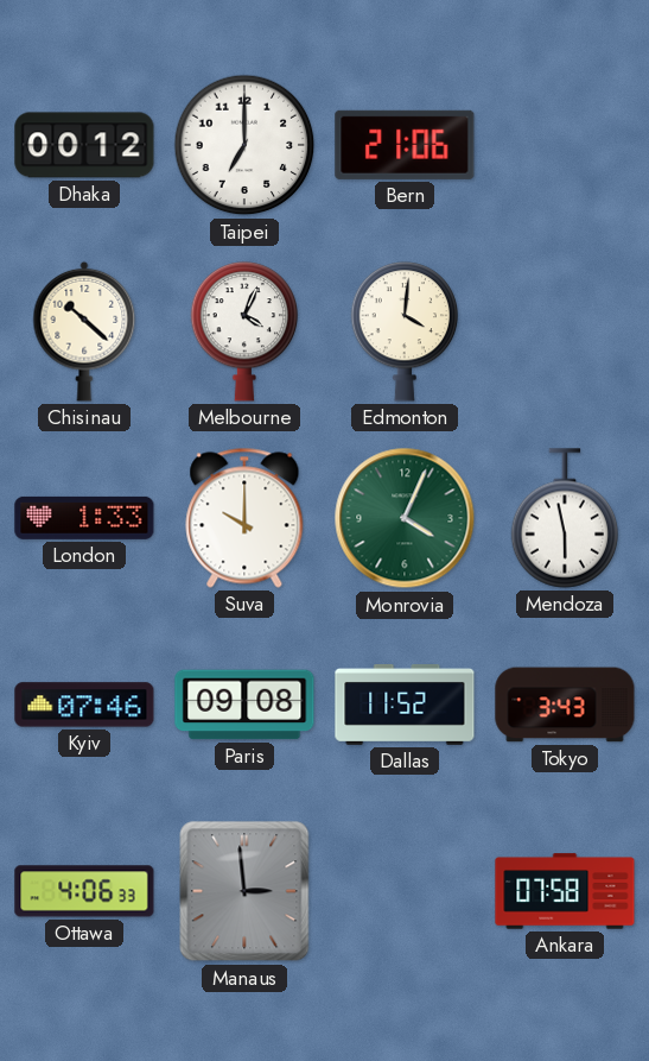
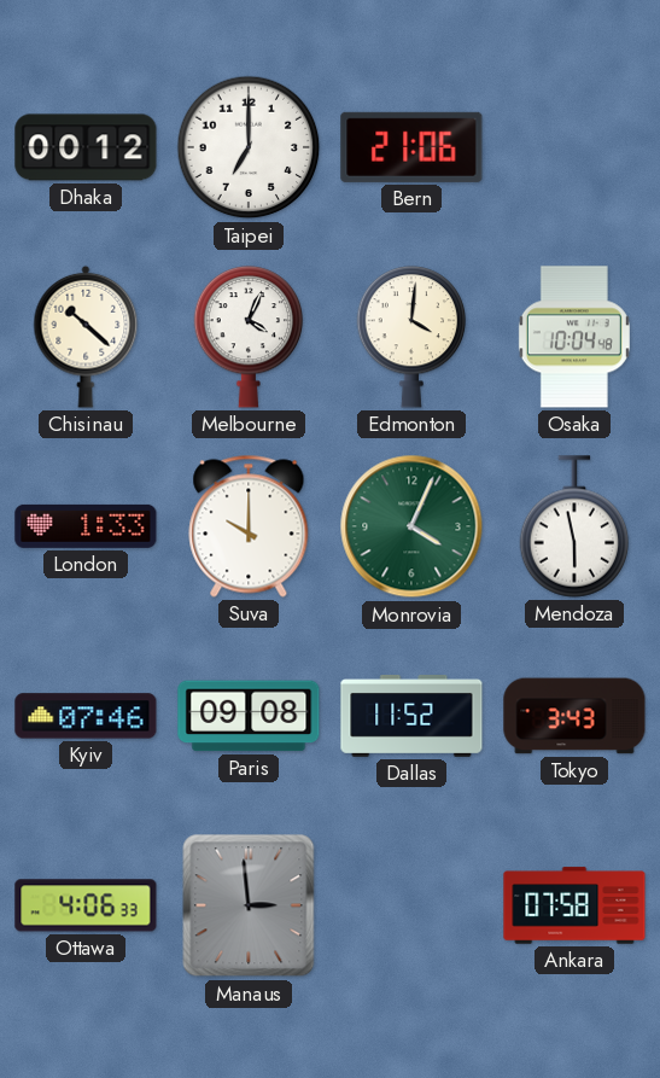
Osaka: none -> 10:04 (574, 337)
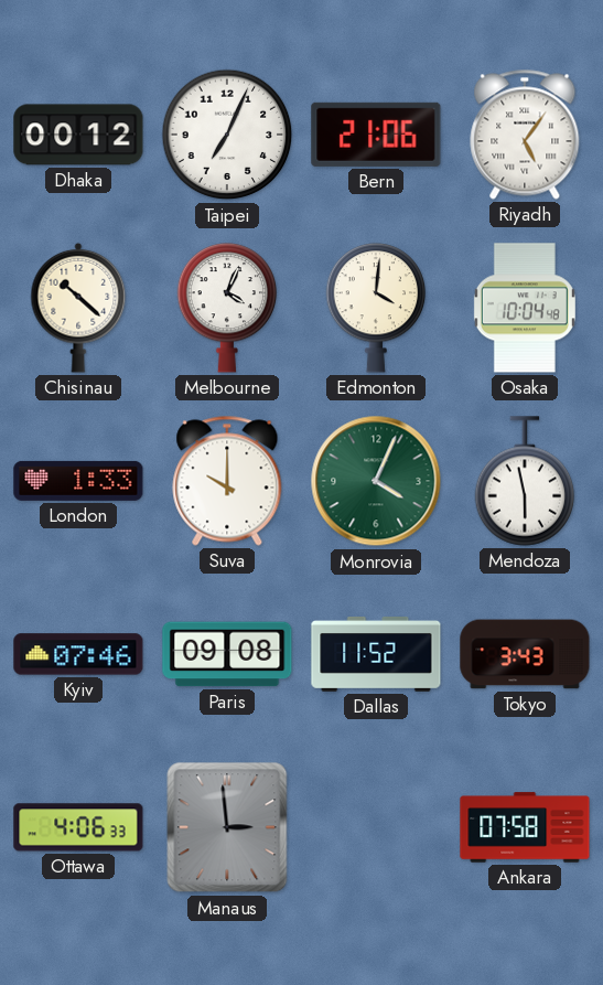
Taipei: 7:00 -> 7:04 (227, 135)
Riyadh: none -> 5:06 (525, 135)
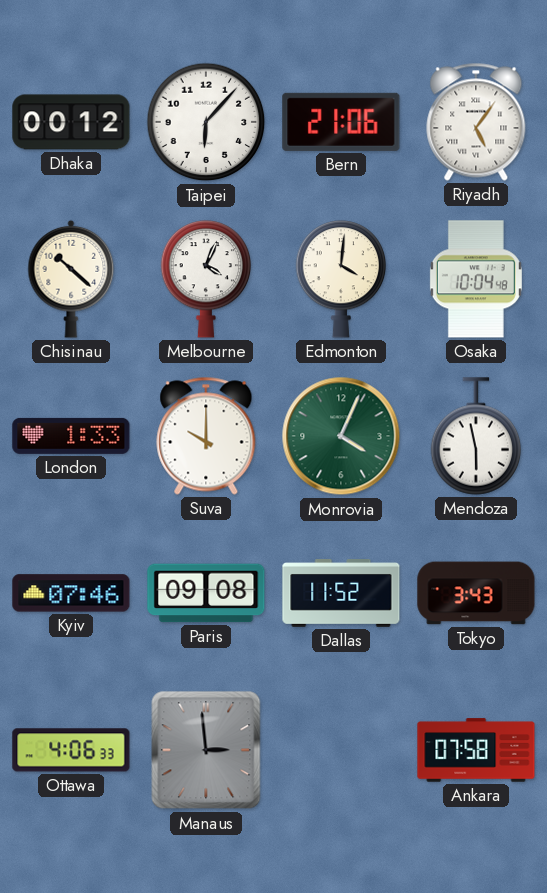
Taipei: 7:04 -> 6:07 (206, 122)
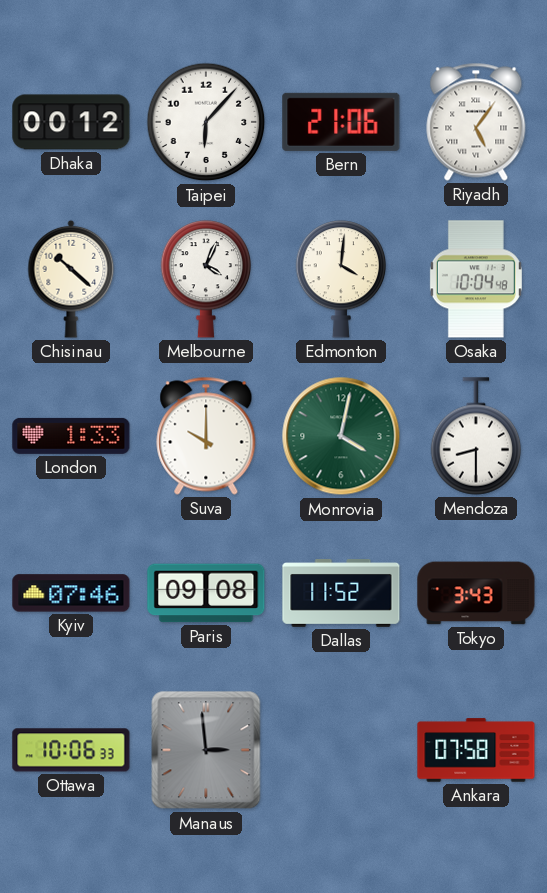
Monrovia: 4:04 -> 4:02 (341, 436)
Mendoza: 5:58 -> 8:30 (476, 436)
Ottawa: 4:06 -> 10:06 (71, 750)
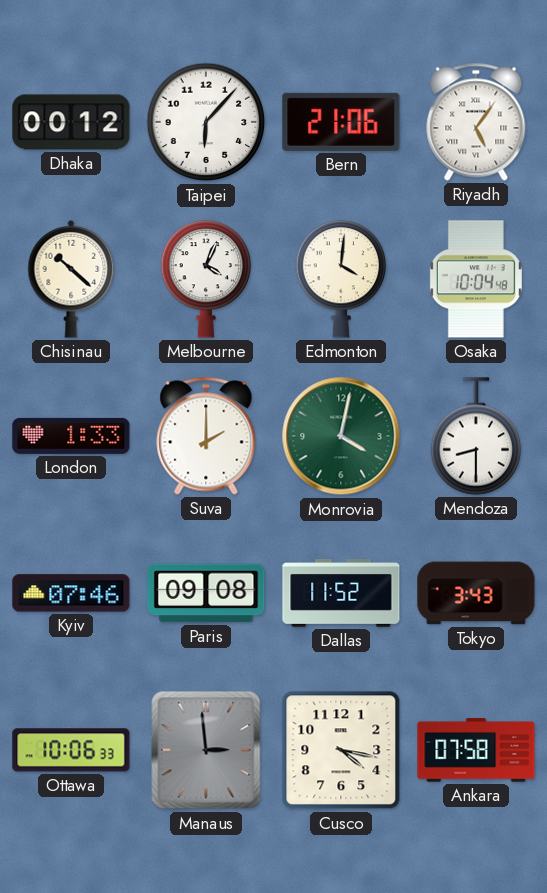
Suva: 10:00 -> 2:00 (206, 436)
Cusco: none -> 4:17 (341, 750)
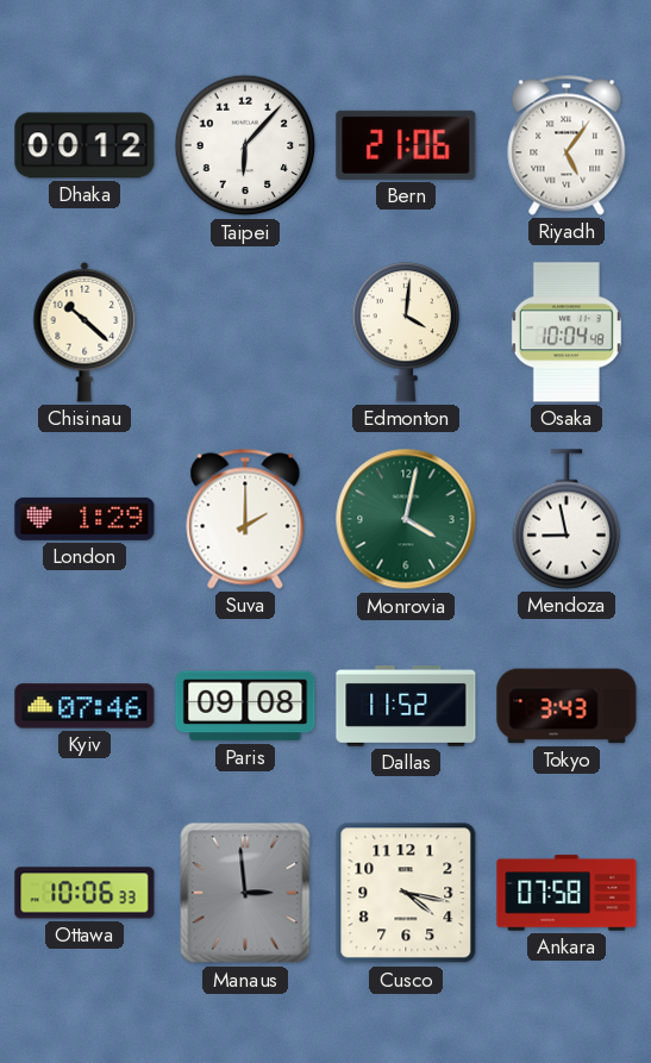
Melbourne: 4:04 -> none (206, 279)
London: 1:33 -> 1:29 (84, 519)
Mendoza: 8:30 -> 8:58 (567, 519)
